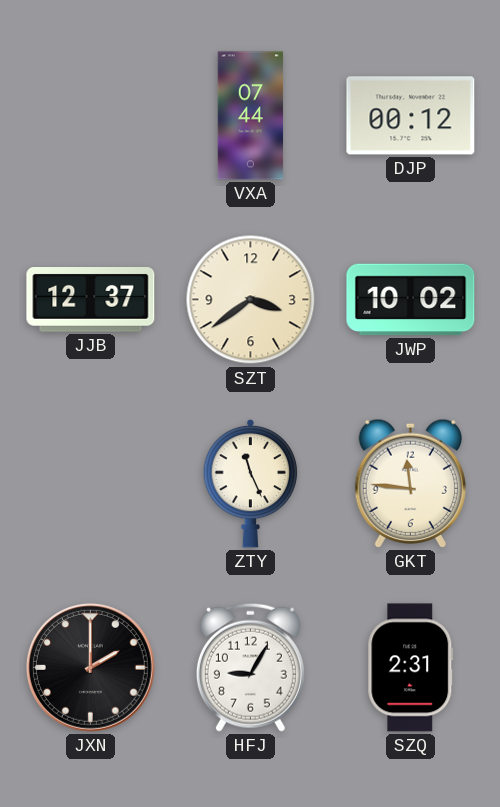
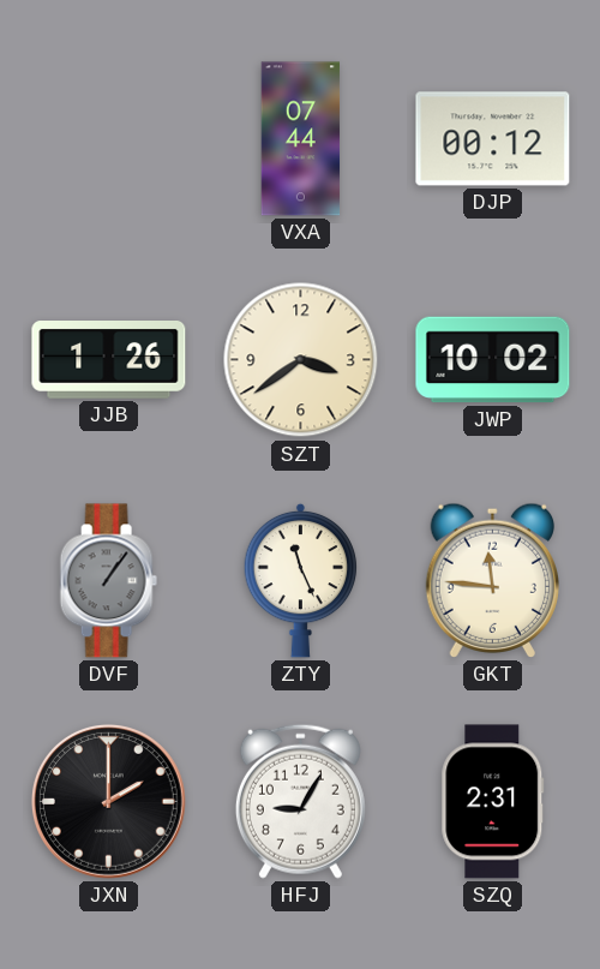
JJB: 12:37 -> 1:26 (109, 360)
DVF: none -> 1:06 (108, 581)
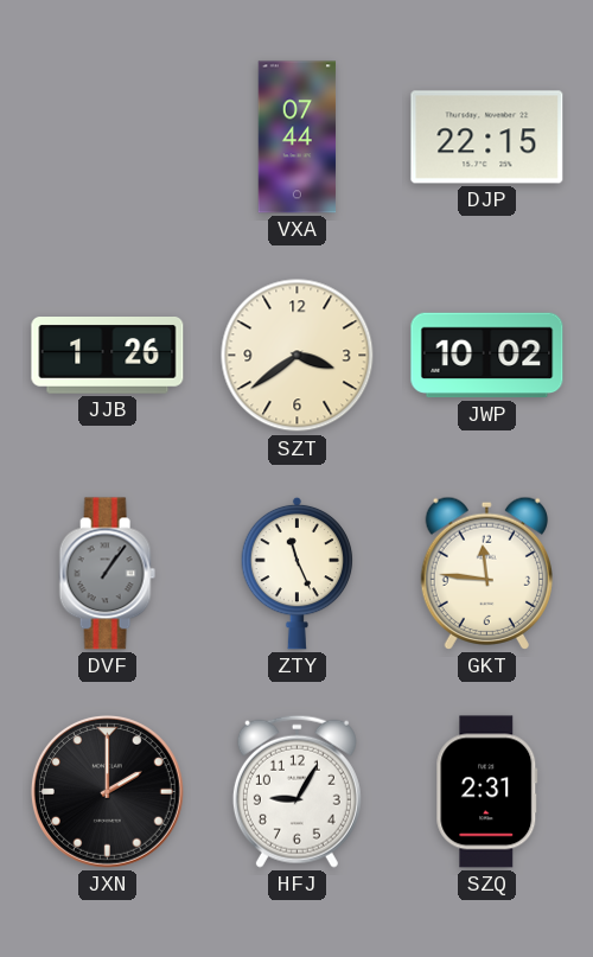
DJP: 00:12 -> 22:15 (487, 138)
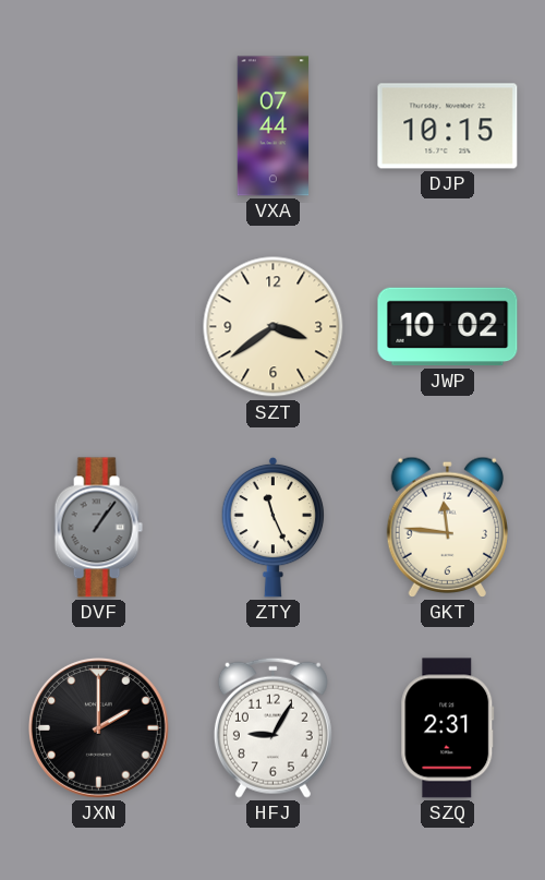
DJP: 22:15 -> 10:15 (448, 126)
JJB: 1:26 -> none (108, 356)
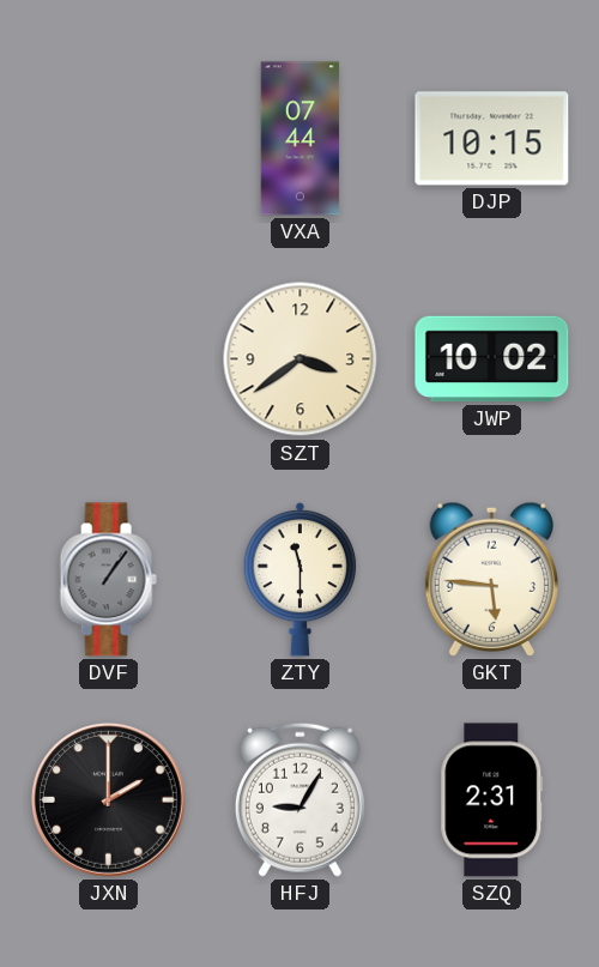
ZTY: 11:26 -> 11:30 (301, 579)
GKT: 11:46 -> 5:46 (491, 579)
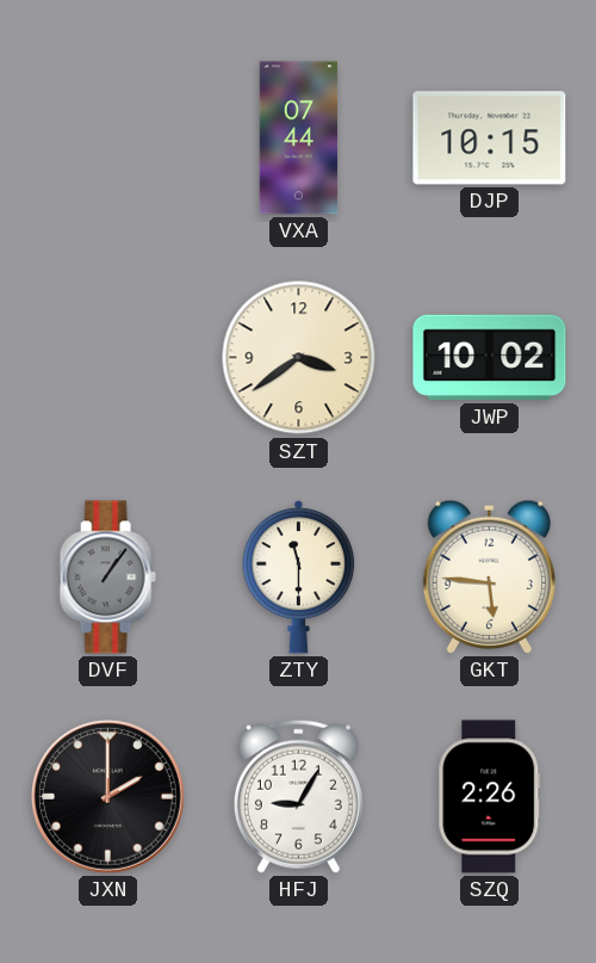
SZQ: 2:31 -> 2:26 (490, 797)
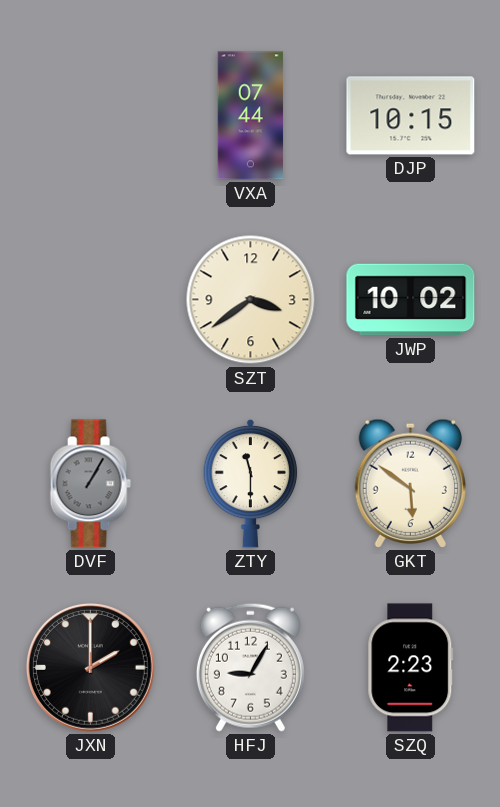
DVF: 1:06 -> 1:05 (90, 484)
GKT: 5:46 -> 5:51 (410, 483)
SZQ: 2:26 -> 2:23 (411, 668)
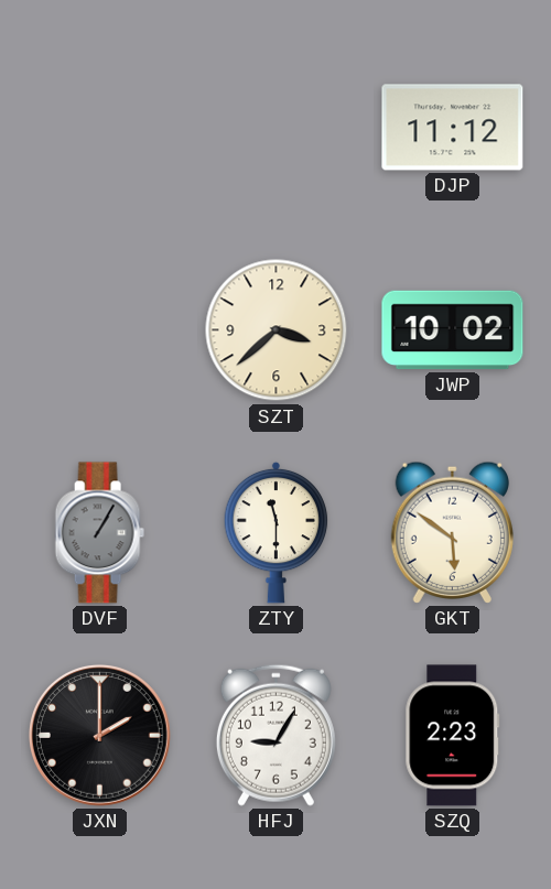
VXA: 07:44 -> none (251, 116)
DJP: 10:15 -> 11:12 (453, 128)
SZT: 3:39 -> 3:38 (277, 330)
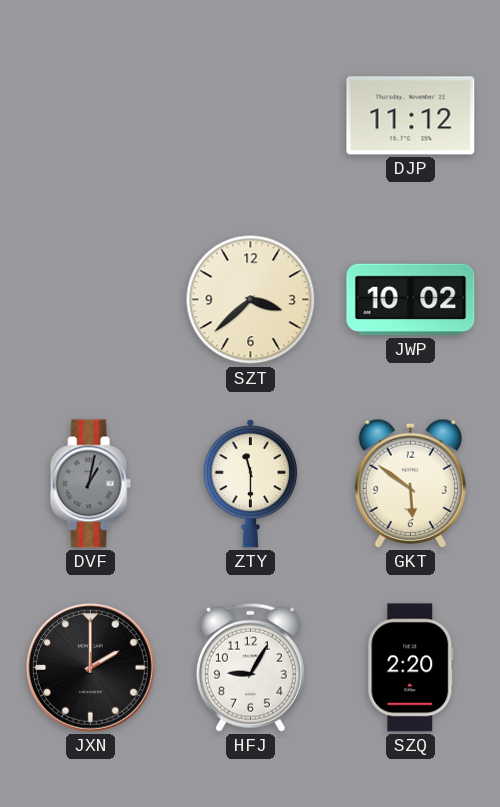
DVF: 1:05 -> 1:02 (90, 484)
SZQ: 2:23 -> 2:20 (411, 668)
